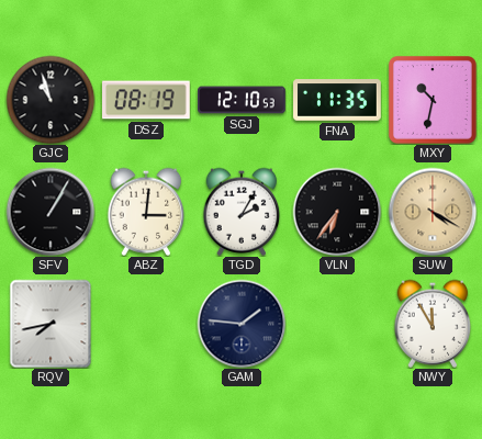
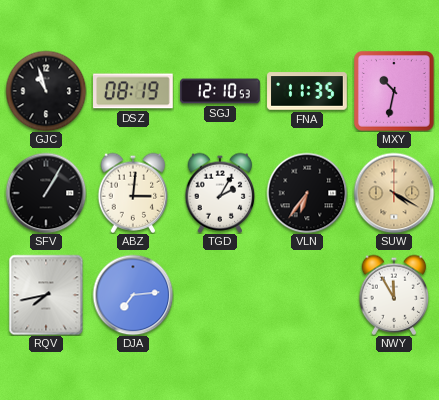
DJA: none -> 7:14 (133, 295)
GAM: 1:46 -> none (242, 324)
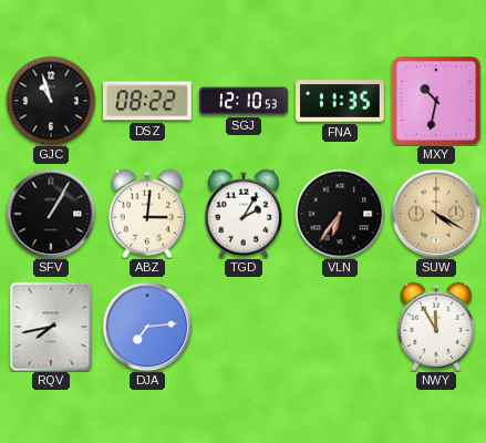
DSZ: 08:19 -> 08:22 (148, 101)
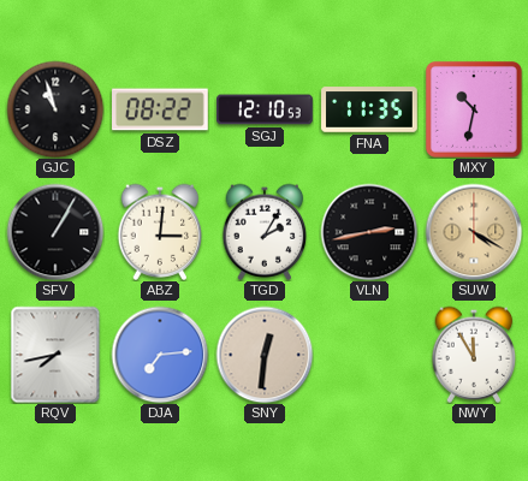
VLN: 6:36 -> 2:43 (369, 232)
SNY: none -> 12:31 (265, 355)
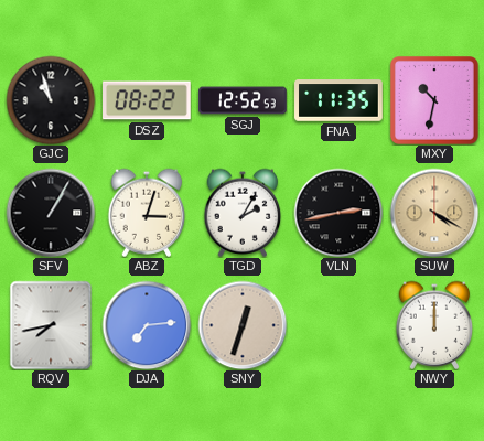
SGJ: 12:10 -> 12:52 (243, 100)
ABZ: 3:01 -> 3:03 (147, 213)
SNY: 12:31 -> 12:33 (243, 325)
NWY: 11:55 -> 12:00 (434, 325)
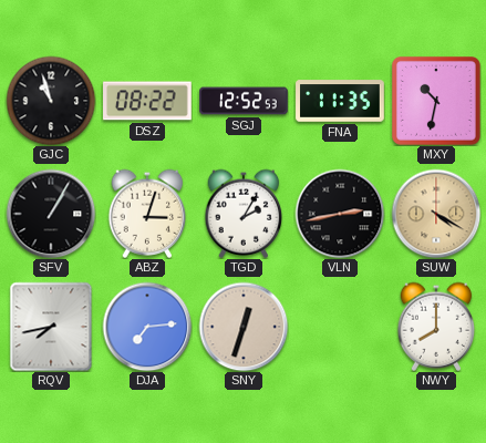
NWY: 12:00 -> 8:00 (436, 327)
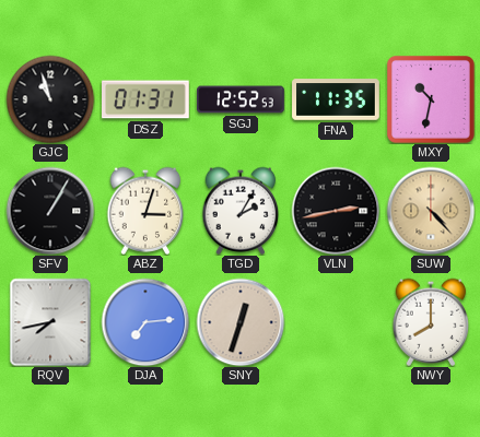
DSZ: 08:22 -> 01:31 (147, 99)
SUW: 4:20 -> 4:23 (431, 211)
